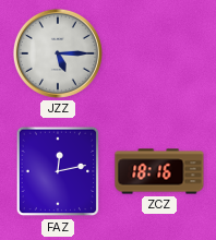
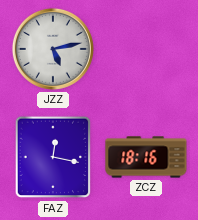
JZZ: 5:15 -> 5:13 (53, 49)
FAZ: 12:13 -> 12:17 (53, 157)
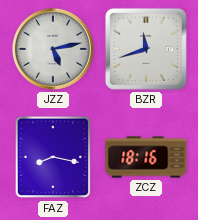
BZR: none -> 11:42 (146, 49)
FAZ: 12:17 -> 8:17 (53, 157)
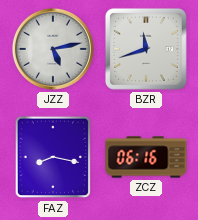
ZCZ: 18:16 -> 06:16 (146, 157)
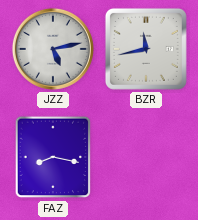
BZR: 11:42 -> 11:43 (146, 49)
ZCZ: 06:16 -> none (146, 157)
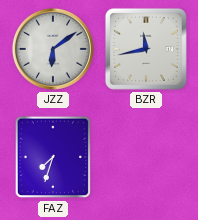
JZZ: 5:13 -> 6:09 (53, 49)
FAZ: 8:17 -> 7:33 (53, 157)
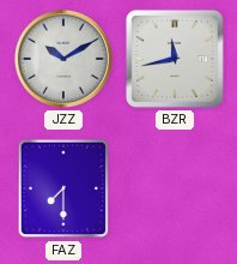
JZZ: 6:09 -> 10:10 (63, 59)
FAZ: 7:33 -> 7:30 (63, 188)
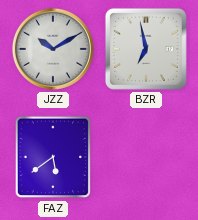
BZR: 11:43 -> 6:58 (146, 49)
FAZ: 7:30 -> 5:39 (53, 157)
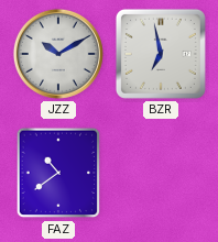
FAZ: 5:39 -> 10:39 (58, 173)
